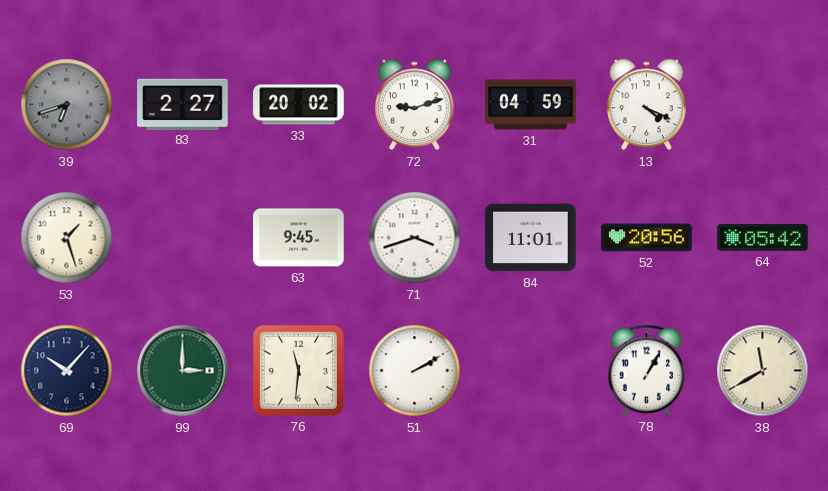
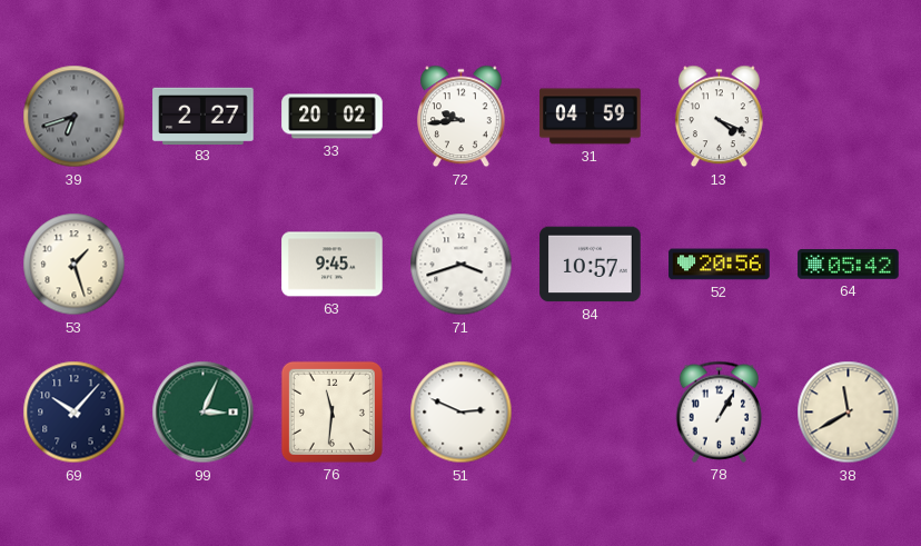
72: 9:12 -> 9:44 (460, 117)
84: 11:01 -> 10:57 (591, 265)
99: 3:00 -> 3:04 (204, 413)
51: 2:10 -> 2:49 (462, 413)
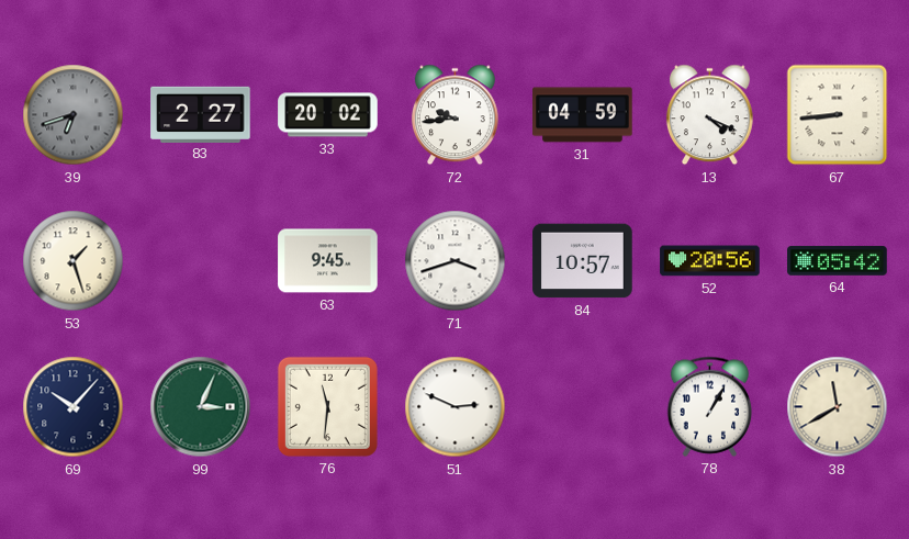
67: none -> 8:44 (838, 115)
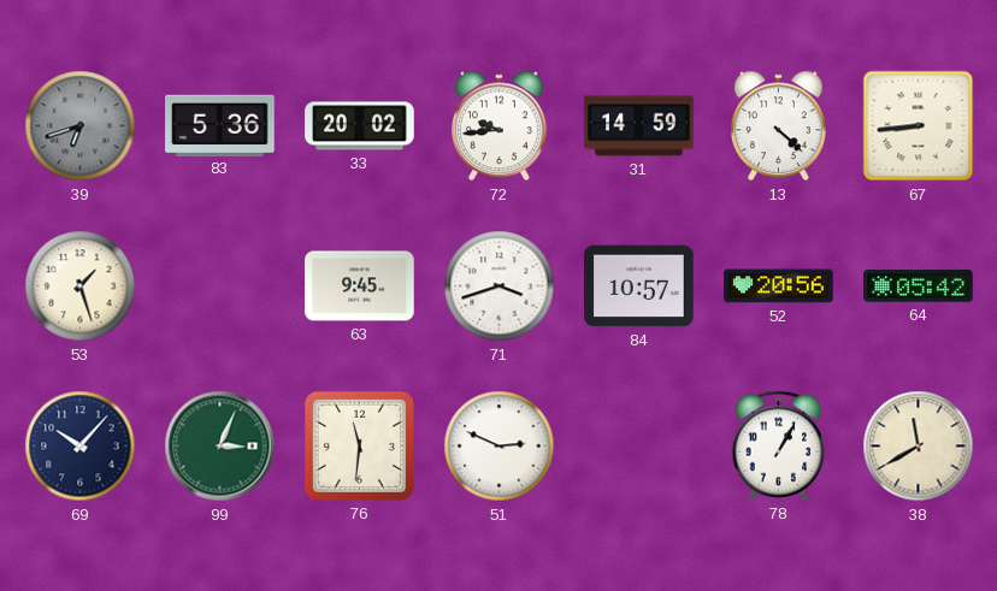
83: 2:27 -> 5:36 (220, 125)
31: 04:59 -> 14:59 (639, 126)
13: 4:19 -> 4:22 (778, 126)
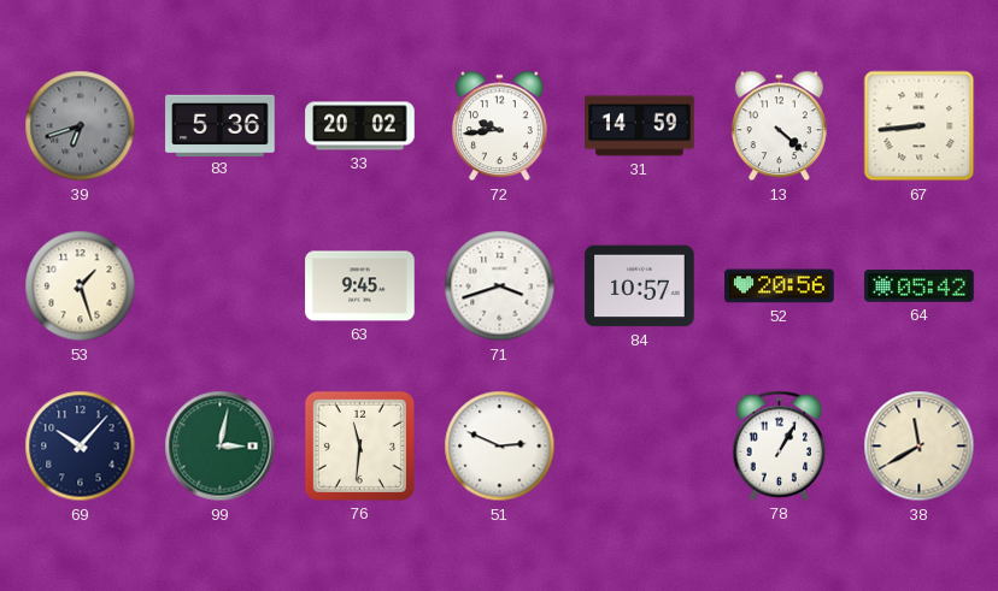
99: 3:04 -> 3:02 (221, 447)
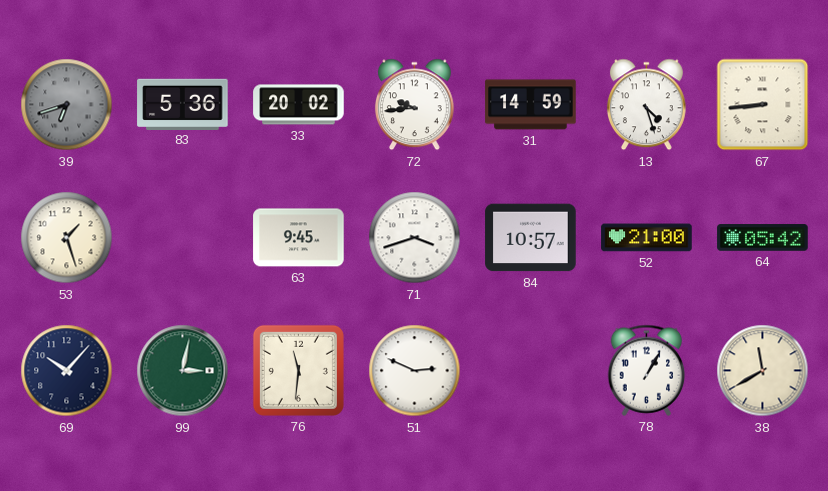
13: 4:22 -> 4:27 (646, 105)
52: 20:56 -> 21:00 (647, 238)
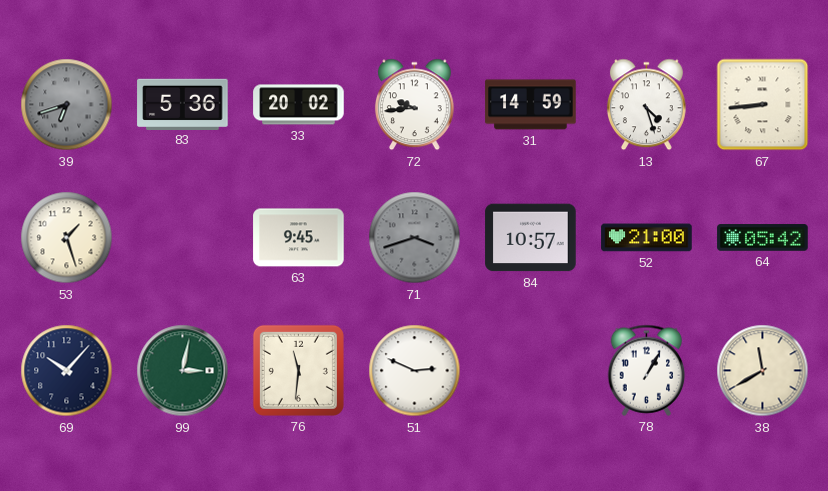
71 dial: white -> grey (415, 238)
